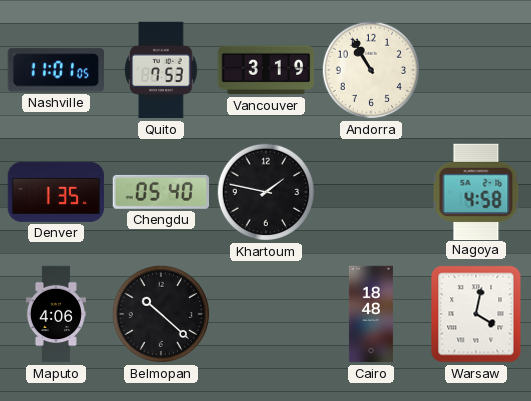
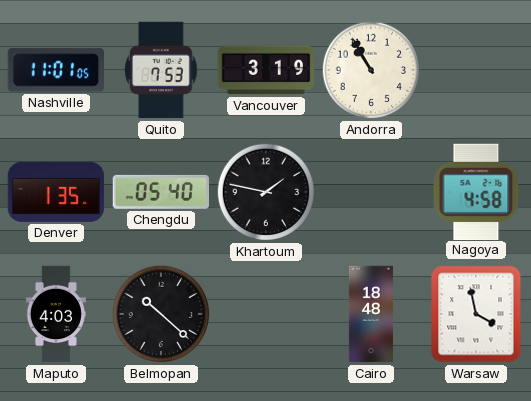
Maputo: 4:06 -> 4:03 (56, 314)
Warsaw: 4:02 -> 3:58 (476, 314)
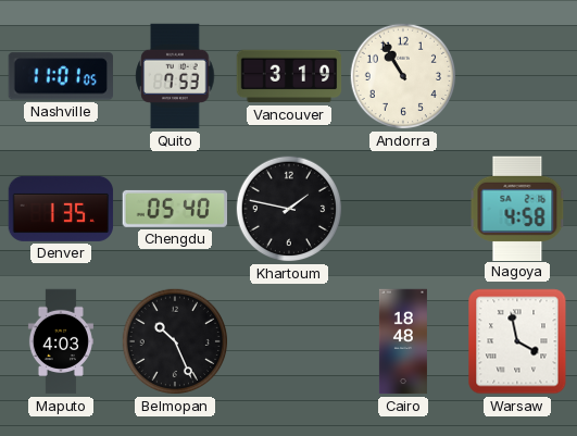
Belmopan: 10:22 -> 10:26 (175, 341)
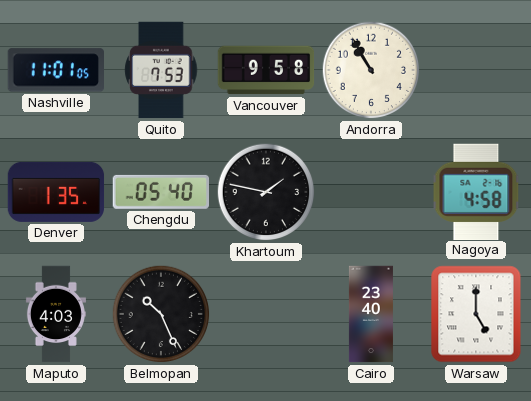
Vancouver: 3:19 -> 9:58 (266, 70)
Cairo: 18:48 -> 23:40 (371, 314)
Warsaw: 3:58 -> 5:00 (476, 314)
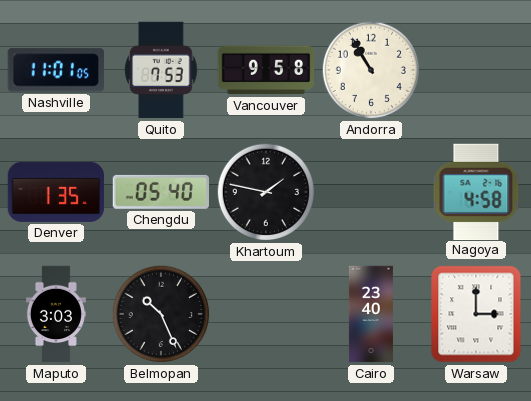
Maputo: 4:03 -> 3:03 (56, 314)
Warsaw: 5:00 -> 3:00 (476, 314)
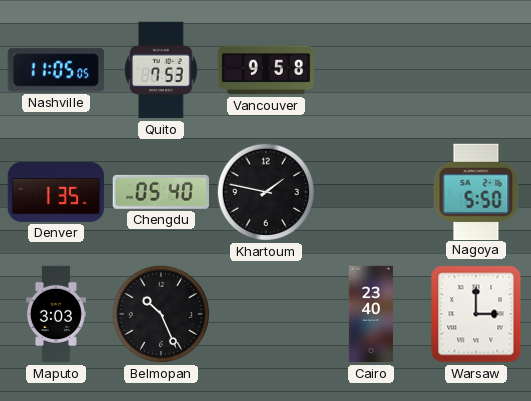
Nashville: 11:01 -> 11:05 (55, 70)
Andorra: 10:55 -> none (371, 70)
Nagoya: 4:58 -> 5:50 (476, 191)
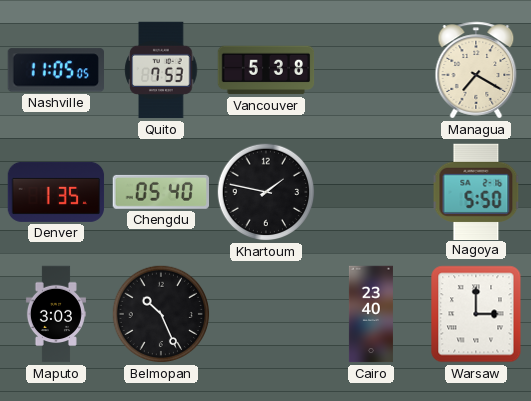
Vancouver: 9:58 -> 5:38 (266, 70)
Managua: none -> 7:20 (476, 70)
